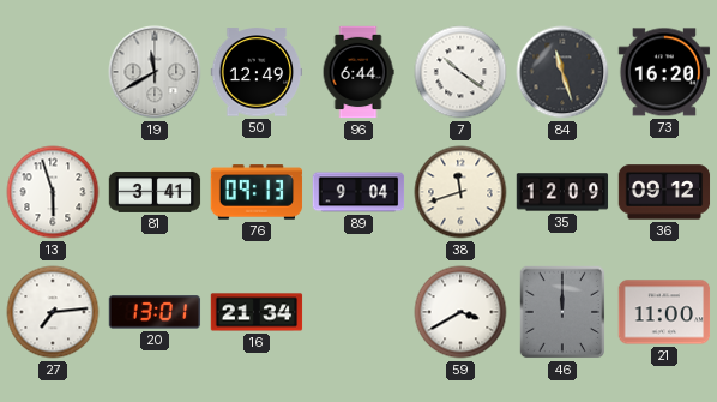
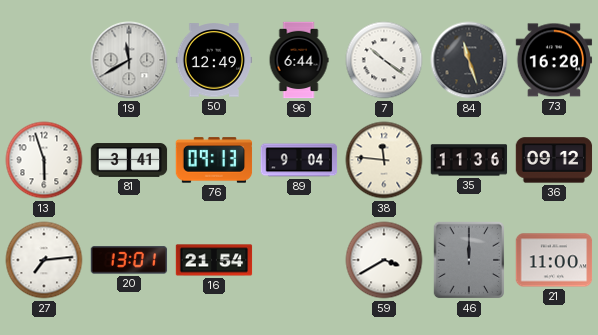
38: 11:42 -> 11:46 (384, 160)
35: 12:09 -> 11:36 (469, 160)
16: 21:34 -> 21:54 (214, 260)
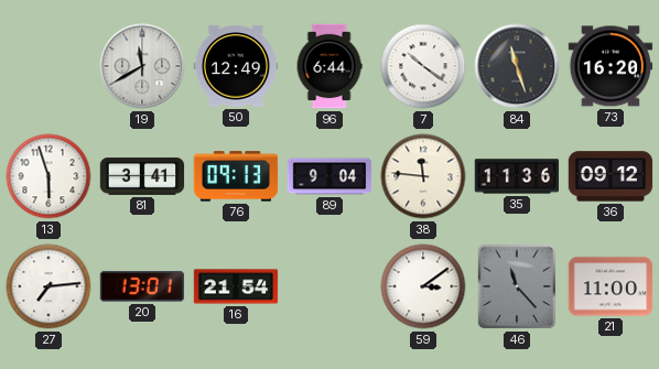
59: 3:40 -> 3:09 (423, 286)
46: 12:00 -> 11:23 (517, 286)
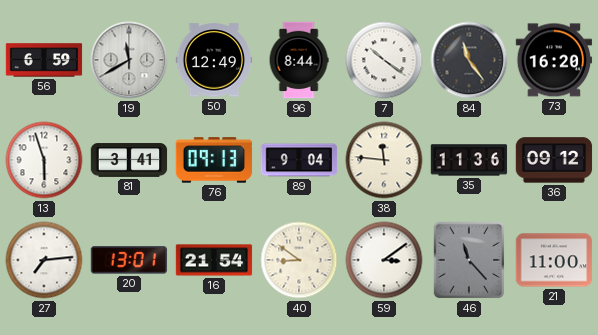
56: none -> 6:59 (44, 60)
96: 6:44 -> 8:44 (299, 60)
84: 11:27 -> 11:24 (469, 60)
40: none -> 8:51 (299, 260)
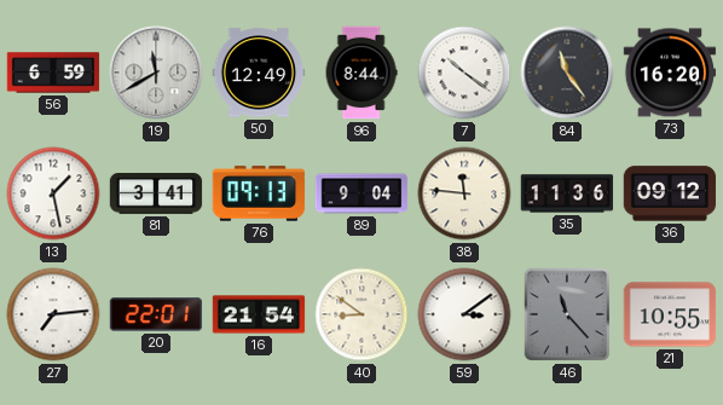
13: 5:57 -> 1:28 (53, 193)
20: 13:01 -> 22:01 (156, 314)
21: 11:00 -> 10:55 (670, 314)
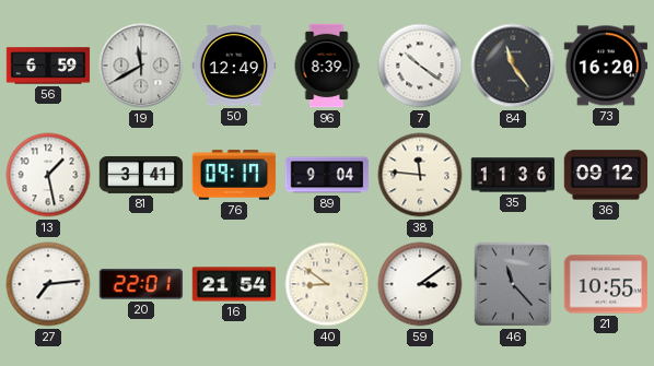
96: 8:44 -> 8:39 (327, 66)
76: 09:13 -> 09:17 (234, 175)
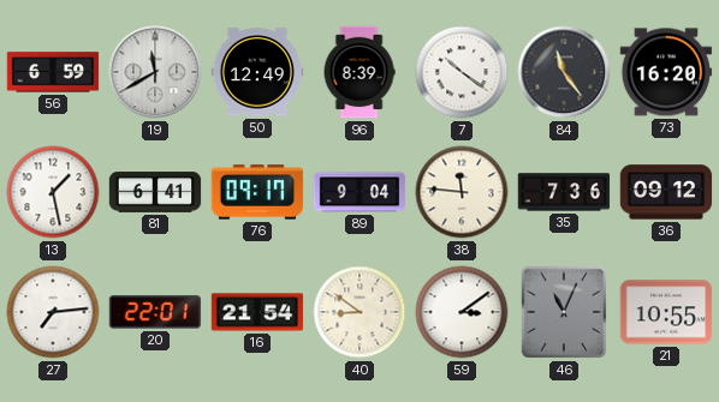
81: 3:41 -> 6:41 (155, 192)
35: 11:36 -> 7:36 (564, 192)
46: 11:23 -> 11:04 (564, 312)
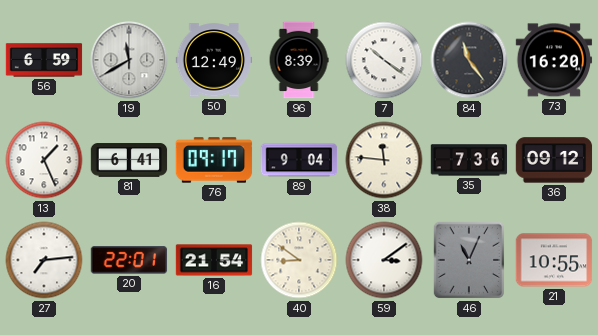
13: 1:28 -> 1:26 (44, 160)
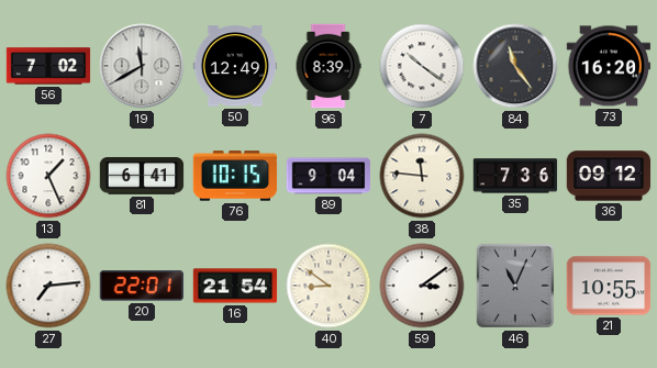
56: 6:59 -> 7:02 (48, 66)
76: 09:17 -> 10:15 (235, 176)
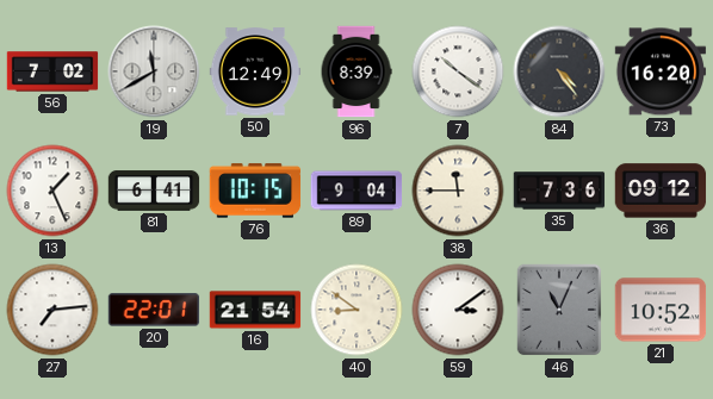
84: 11:24 -> 4:24 (559, 71)
38: 11:46 -> 11:45 (458, 191)
21: 10:55 -> 10:52 (661, 310)
